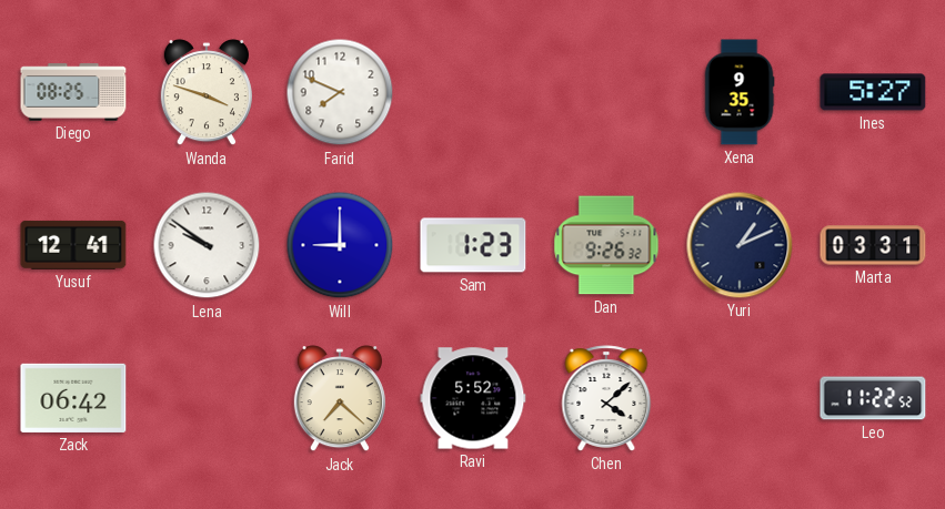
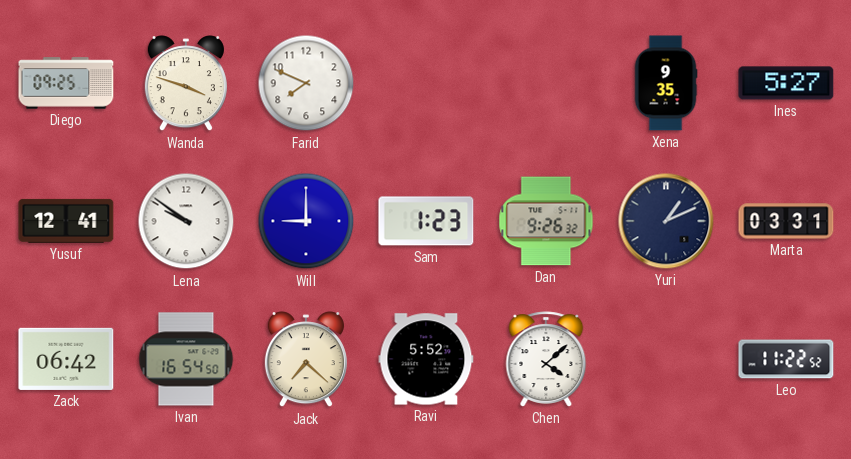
Diego: 08:25 -> 09:25 (66, 83)
Ivan: none -> 16:54 (186, 359)
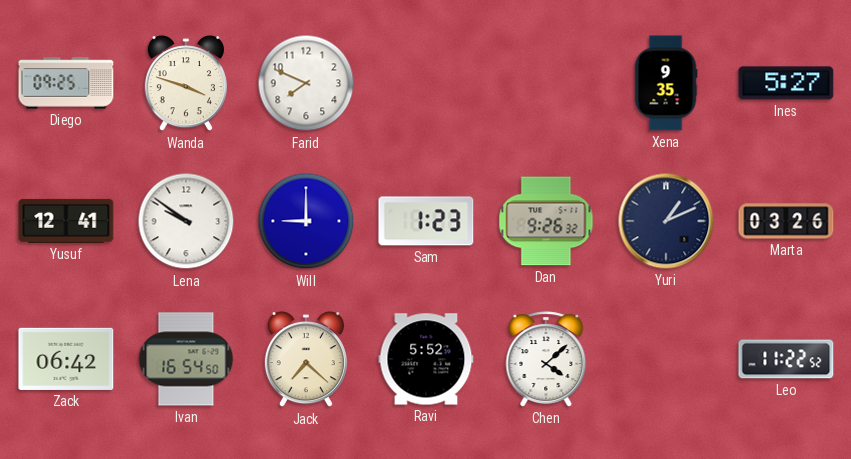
Marta: 03:31 -> 03:26 (786, 221)
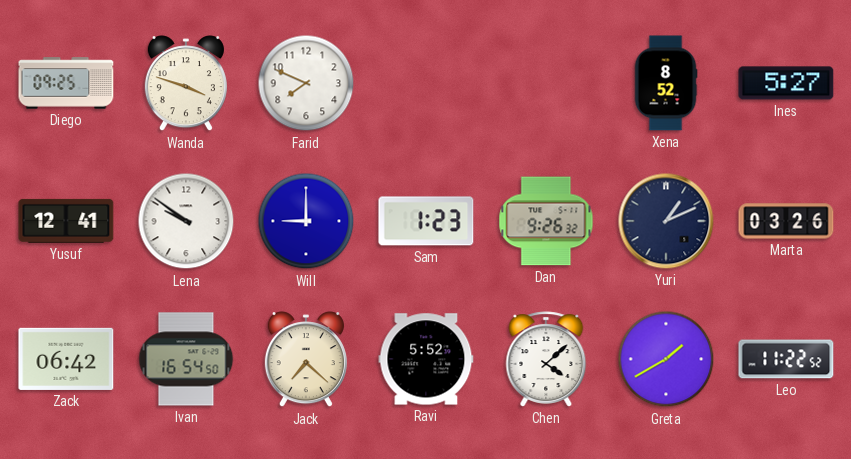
Xena: 9:35 -> 8:52 (666, 83)
Greta: none -> 1:40 (666, 359)
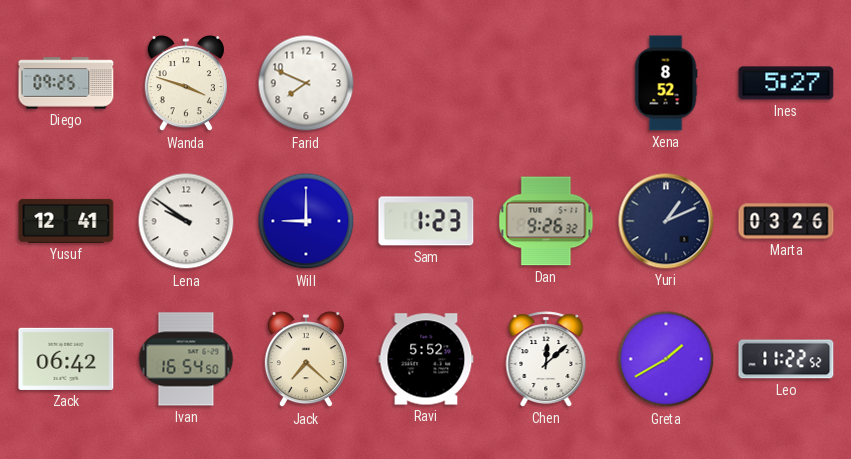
Chen: 4:08 -> 12:08 (546, 359)
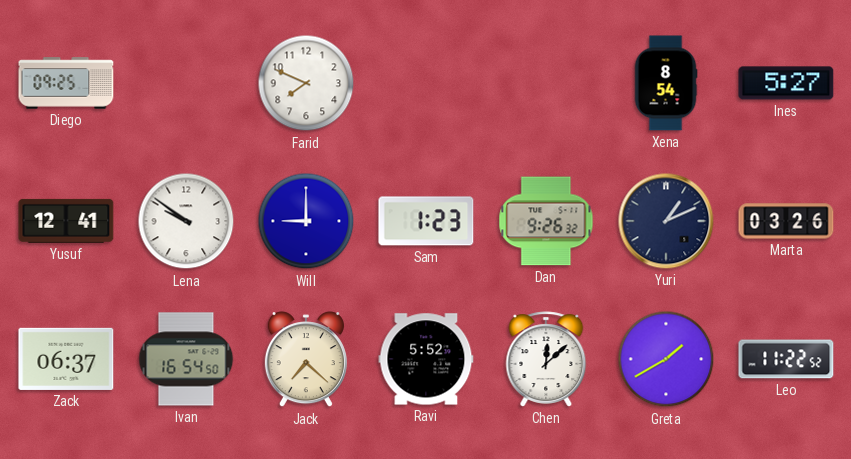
Wanda: 3:48 -> none (186, 84)
Xena: 8:52 -> 8:54 (666, 83)
Zack: 06:42 -> 06:37 (66, 359)
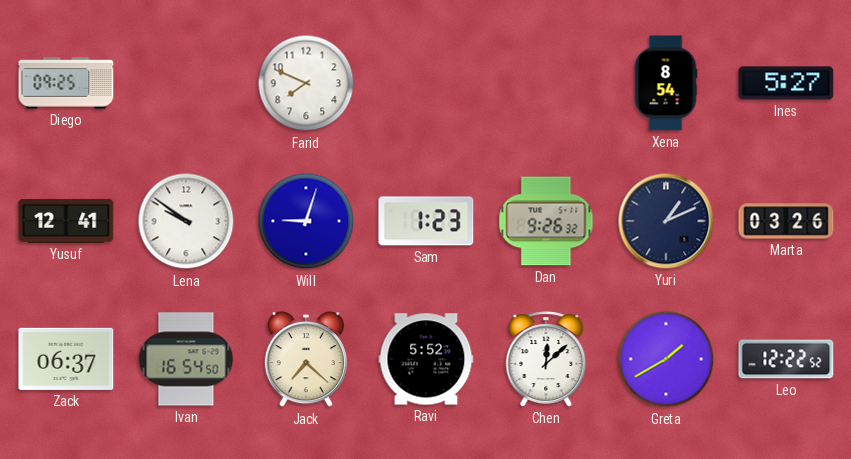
Will: 9:00 -> 9:03 (306, 221)
Leo: 11:22 -> 12:22 (786, 359)
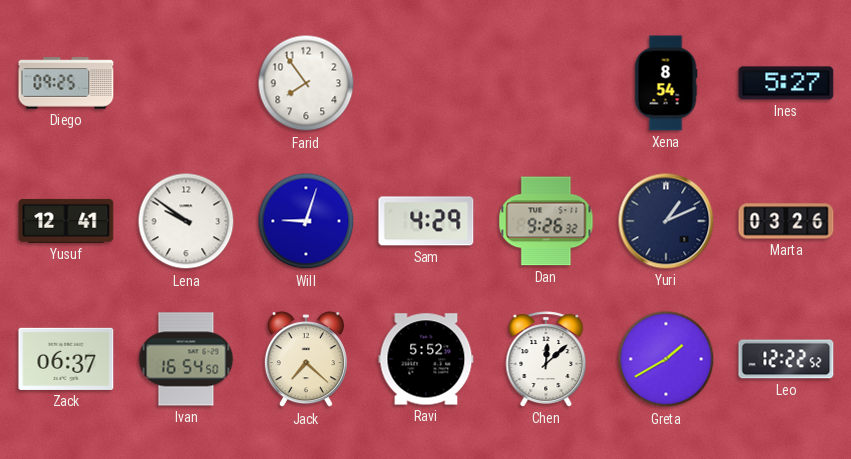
Farid: 7:49 -> 7:54 (306, 83)
Sam: 1:23 -> 4:29 (426, 221)
